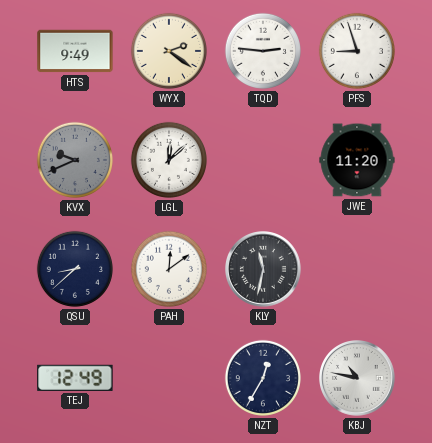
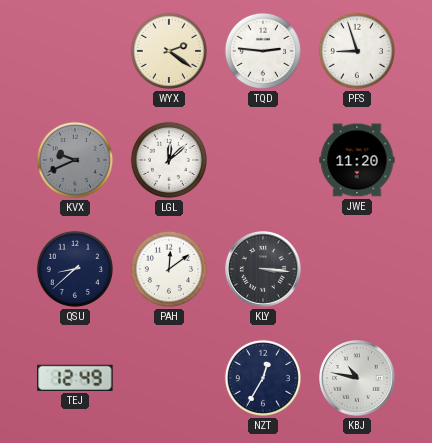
HTS: 9:49 -> none (75, 51)
KLY: 11:32 -> 3:16 (264, 270)
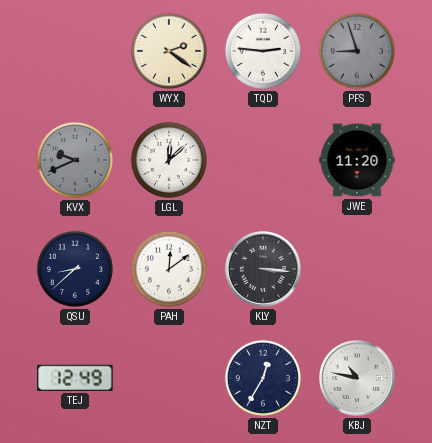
PFS dial: white -> grey (357, 51)
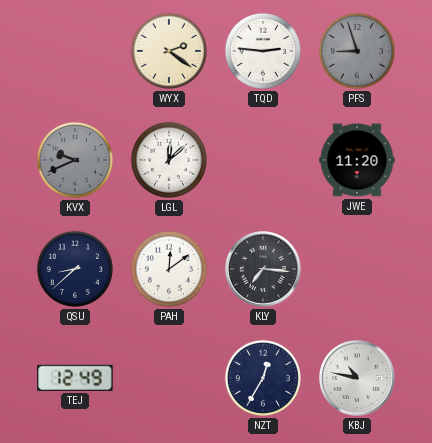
KLY: 3:16 -> 7:16 (264, 270)
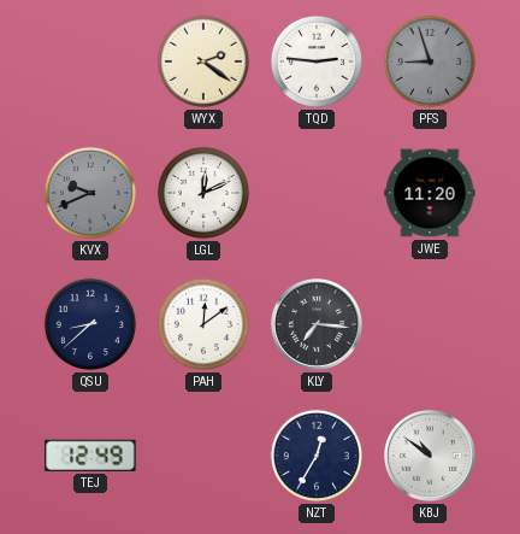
LGL: 12:08 -> 12:11 (203, 193)
KBJ: 10:47 -> 10:51 (431, 457)
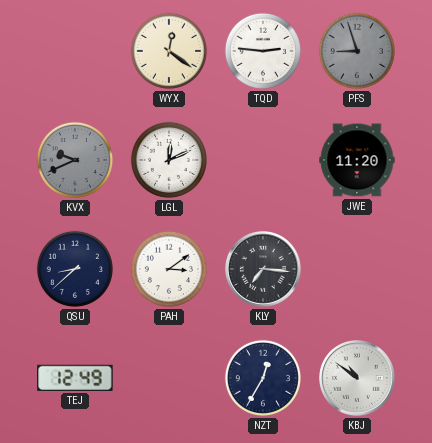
WYX: 2:21 -> 12:21 (169, 51)
PAH: 12:09 -> 3:09 (169, 269)
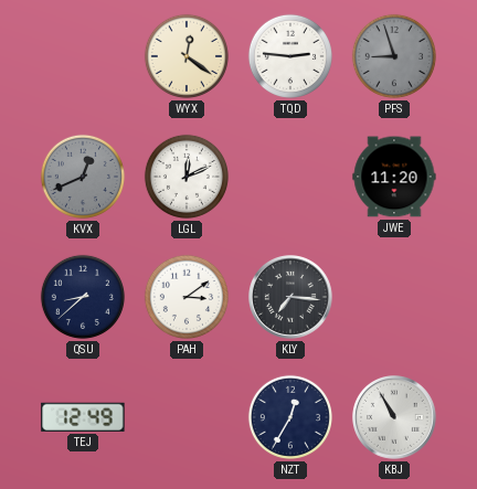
KVX: 9:41 -> 12:41 (83, 177)
KBJ: 10:51 -> 10:55 (395, 418)
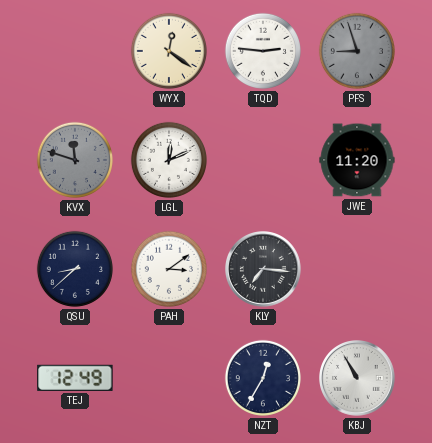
KVX: 12:41 -> 11:48 (75, 160)
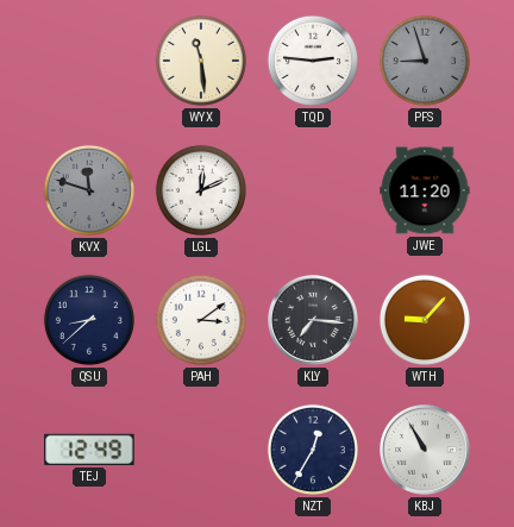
WYX: 12:21 -> 11:29 (201, 61)
WTH: none -> 9:07 (425, 320)
